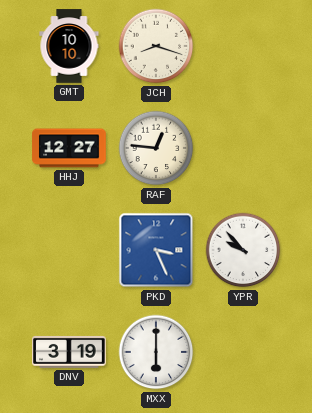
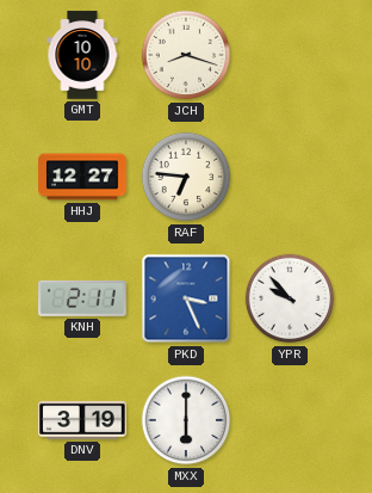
RAF: 12:46 -> 6:46 (186, 177)
KNH: none -> 2:11 (83, 298)
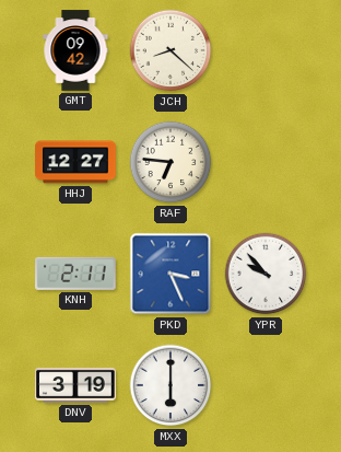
GMT: 10:10 -> 09:42 (75, 50)
JCH: 8:18 -> 8:22 (170, 50)
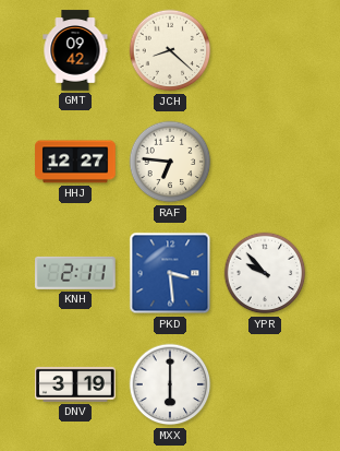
PKD: 3:26 -> 3:29 (170, 273)
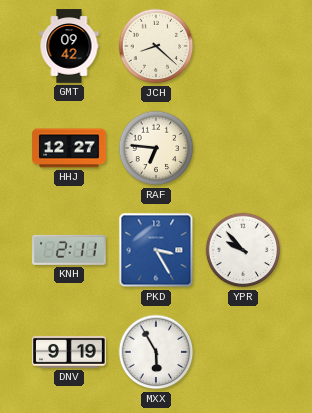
PKD: 3:29 -> 3:25 (156, 250)
DNV: 3:19 -> 9:19 (69, 352)
MXX: 6:00 -> 5:55 (156, 352)
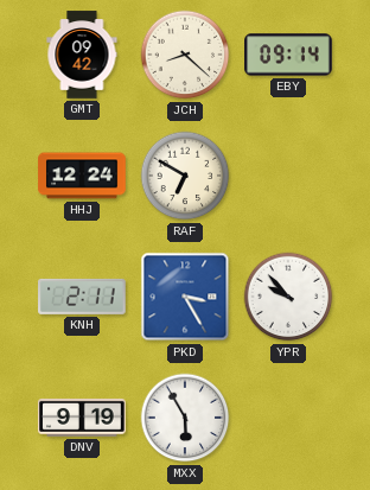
EBY: none -> 09:14 (288, 55)
HHJ: 12:27 -> 12:24 (82, 176)
RAF: 6:46 -> 6:50 (185, 176)
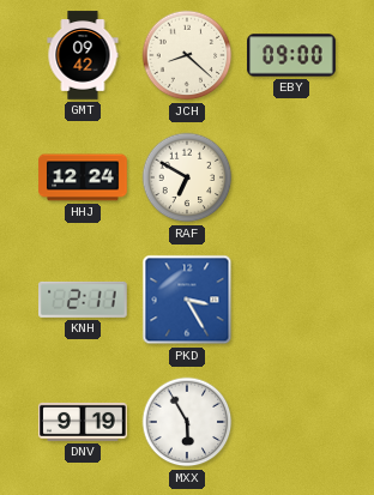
EBY: 09:14 -> 09:00 (291, 55)
YPR: 9:53 -> none (288, 297)
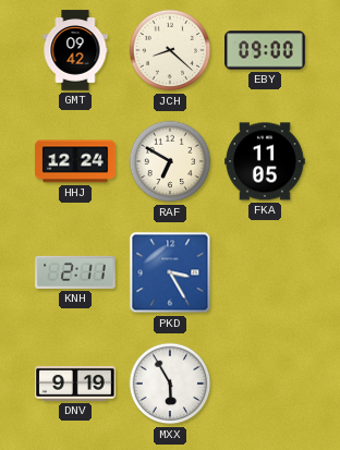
FKA: none -> 11:05 (265, 161)
